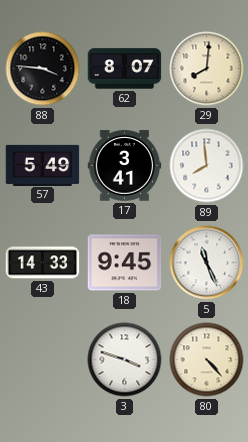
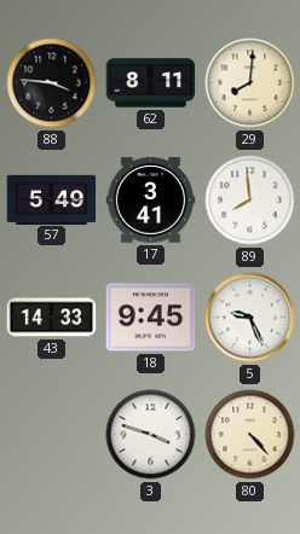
62: 8:07 -> 8:11 (151, 83)
5: 11:26 -> 9:26 (250, 318)
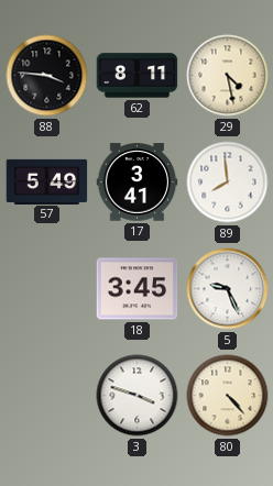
29: 8:01 -> 4:28 (228, 76)
43: 14:33 -> none (52, 318)
18: 9:45 -> 3:45 (138, 289)
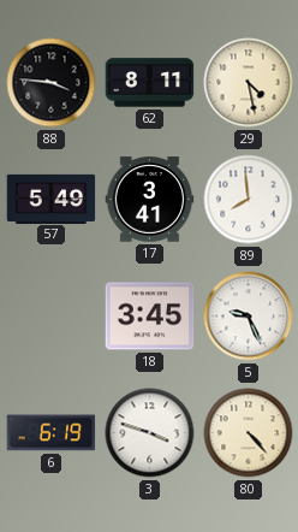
6: none -> 6:19 (52, 433)
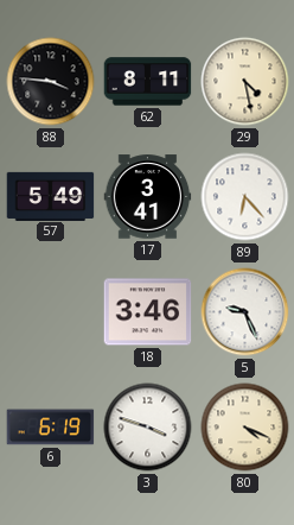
89: 7:59 -> 6:23 (245, 197)
18: 3:45 -> 3:46 (148, 312)
80: 4:23 -> 4:19 (245, 428)
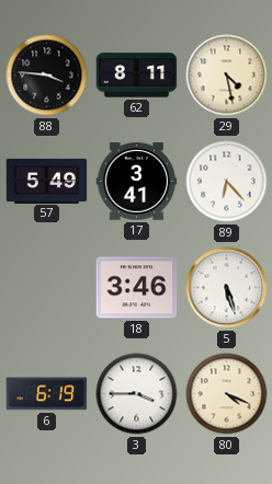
5: 9:26 -> 5:27 (227, 288)
3: 3:48 -> 3:45 (137, 394)
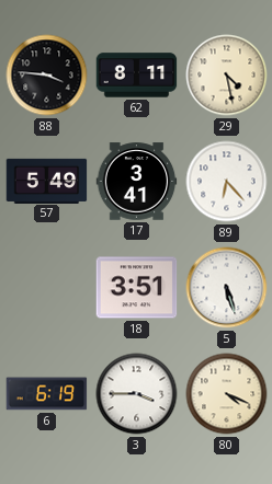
18: 3:46 -> 3:51 (137, 288)
